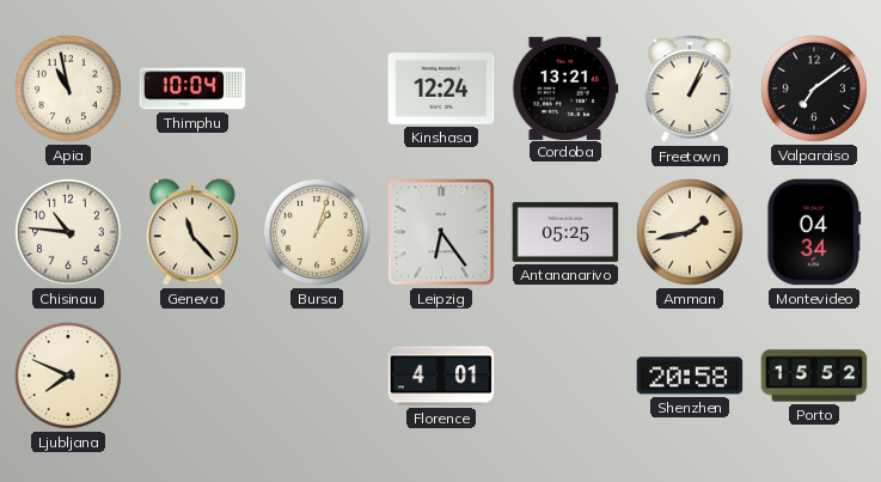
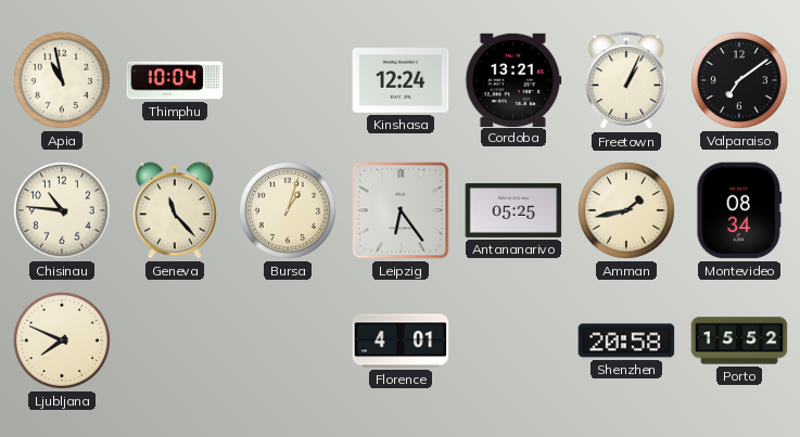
Montevideo: 04:34 -> 08:34 (739, 210)
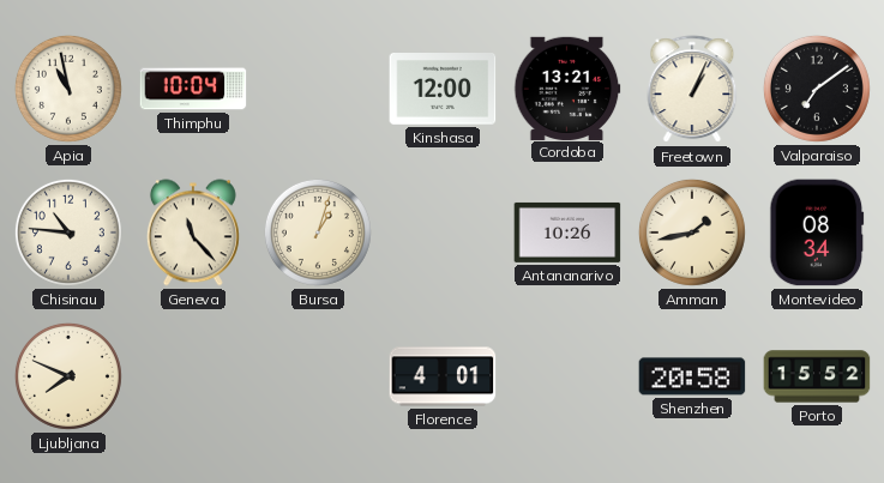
Kinshasa: 12:24 -> 12:00 (443, 90)
Leipzig: 6:24 -> none (401, 210)
Antananarivo: 05:25 -> 10:26 (567, 233)
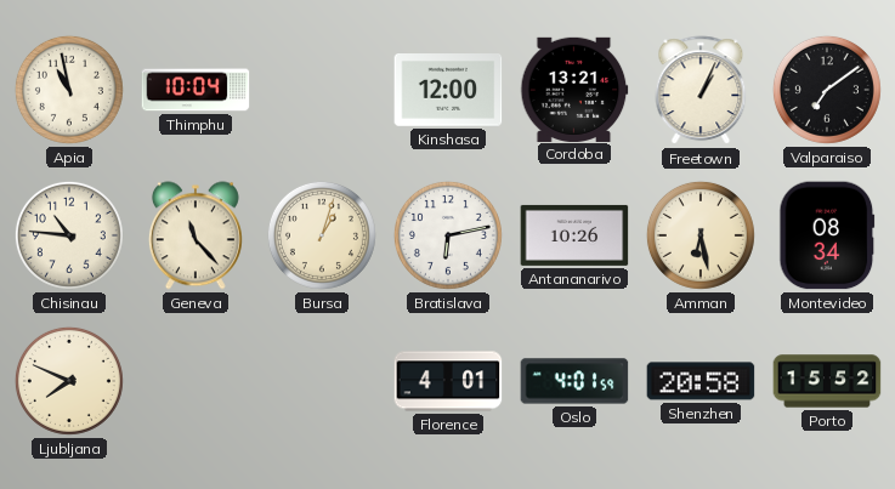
Bratislava: none -> 6:13 (448, 235)
Amman: 1:43 -> 6:28 (701, 235)
Oslo: none -> 4:01 (574, 381)
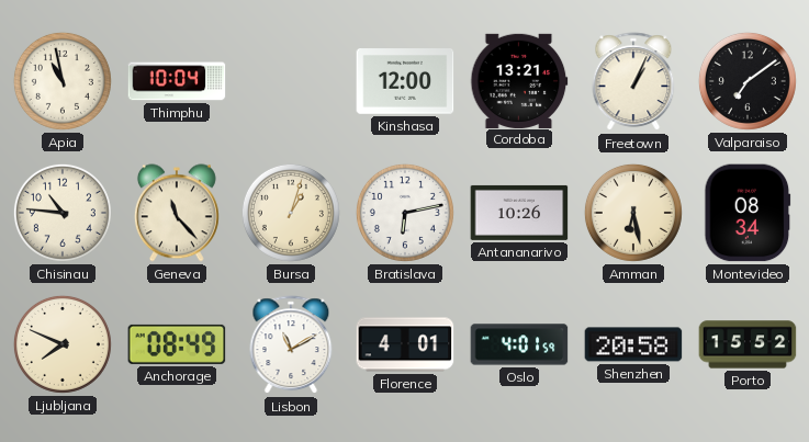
Anchorage: none -> 08:49 (177, 344)
Lisbon: none -> 11:10 (291, 345)
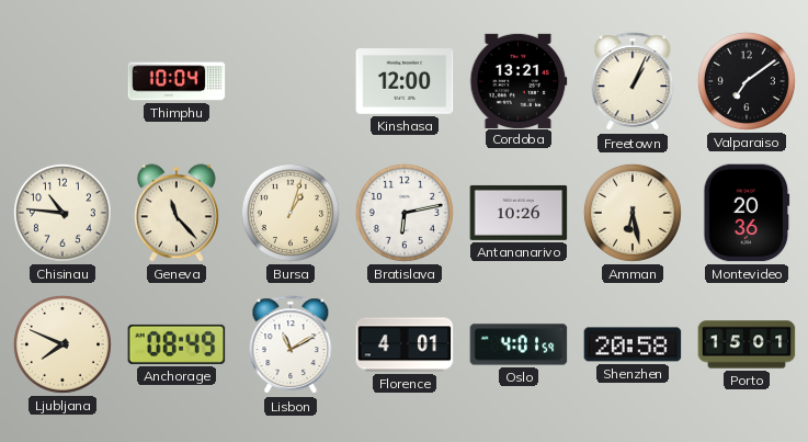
Apia: 10:58 -> none (63, 81)
Montevideo: 08:34 -> 20:36 (747, 213)
Porto: 15:52 -> 15:01 (747, 344)
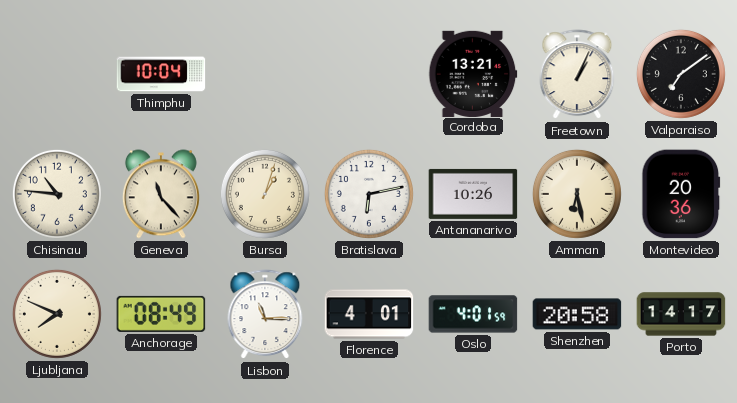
Kinshasa: 12:00 -> none (405, 82)
Lisbon: 11:10 -> 11:15 (265, 315)
Porto: 15:01 -> 14:17 (681, 314)
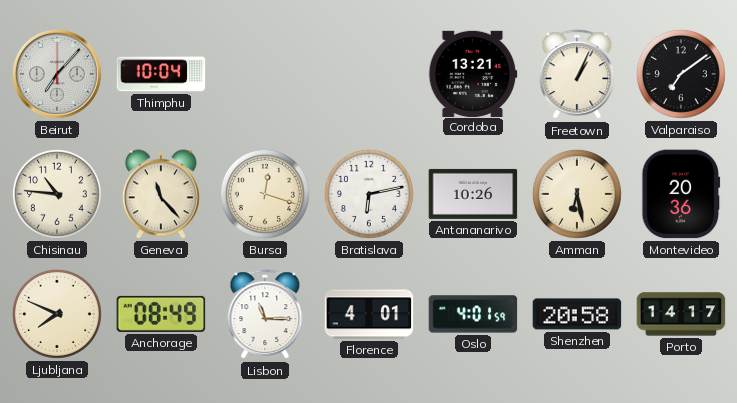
Beirut: none -> 7:07 (57, 74)
Bursa: 1:03 -> 12:18 (265, 194)
